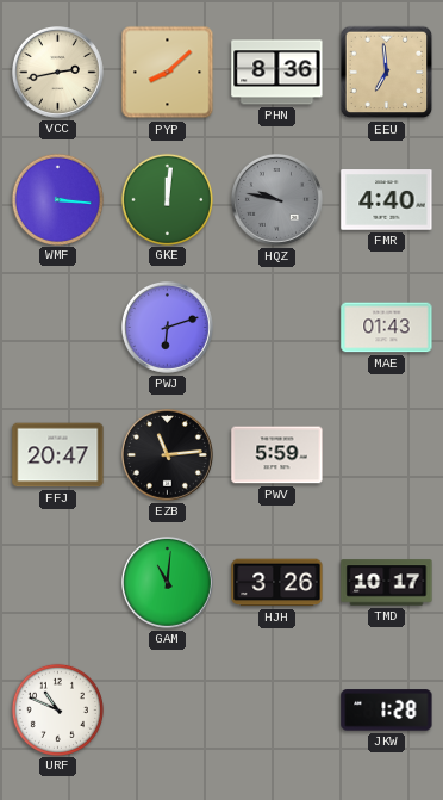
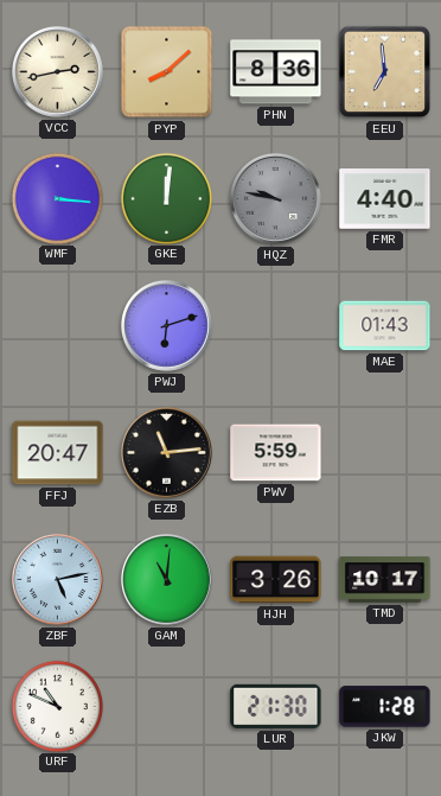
ZBF: none -> 5:13 (58, 580)
LUR: none -> 21:30 (276, 706)
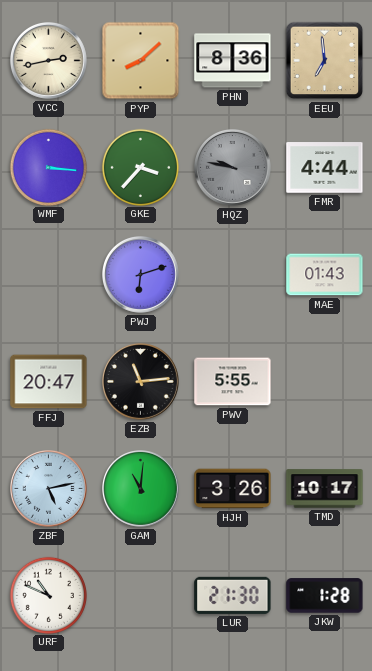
GKE: 12:01 -> 3:37 (140, 167)
FMR: 4:40 -> 4:44 (325, 168)
PWV: 5:59 -> 5:55 (233, 382)
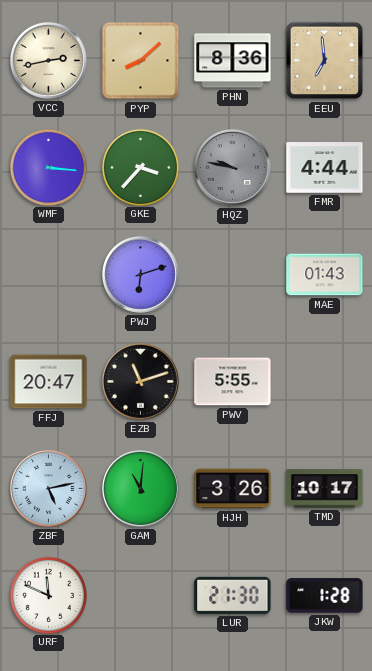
EZB: 11:14 -> 11:12 (141, 382)
URF: 10:49 -> 11:49 (48, 595)
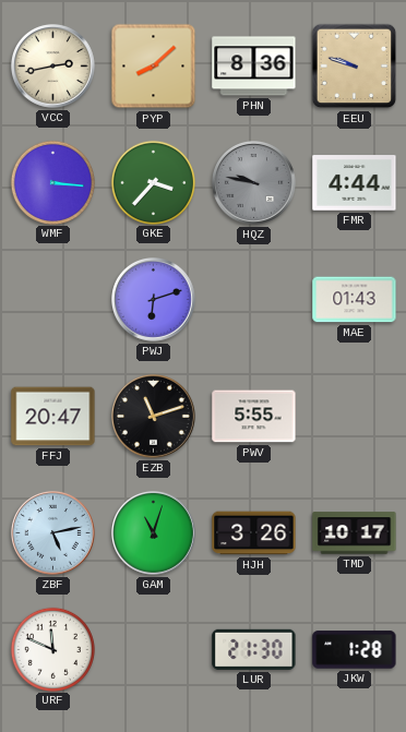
EEU: 6:59 -> 9:48 (355, 67)
GAM: 11:01 -> 11:03 (154, 533)
